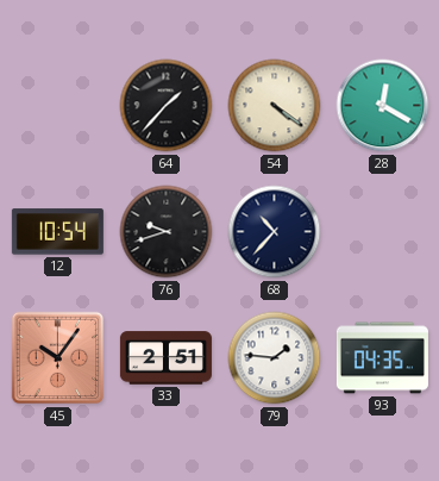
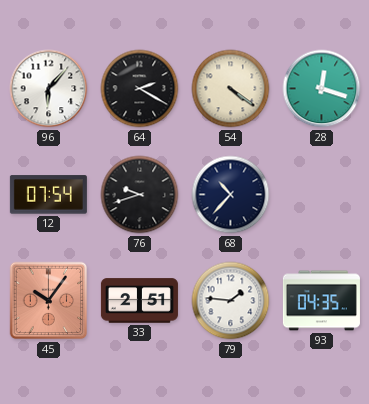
96: none -> 6:07 (49, 89)
64: 1:37 -> 2:20 (140, 89)
28: 12:20 -> 12:18 (322, 89)
12: 10:54 -> 07:54 (48, 195)
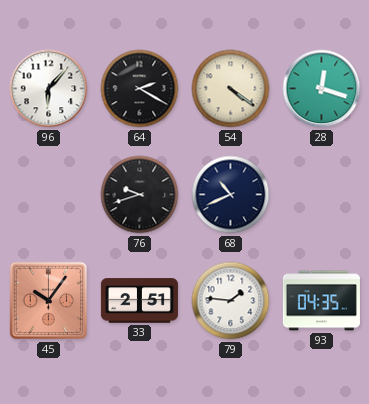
12: 07:54 -> none (48, 195)
68: 10:37 -> 10:41 (231, 195)
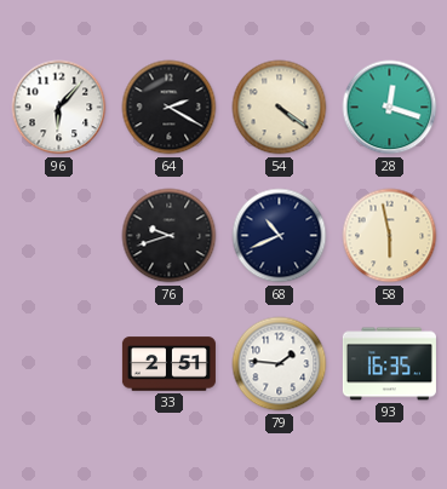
58: none -> 5:58 (390, 236)
45: 10:06 -> none (49, 301)
93: 04:35 -> 16:35 (389, 364)
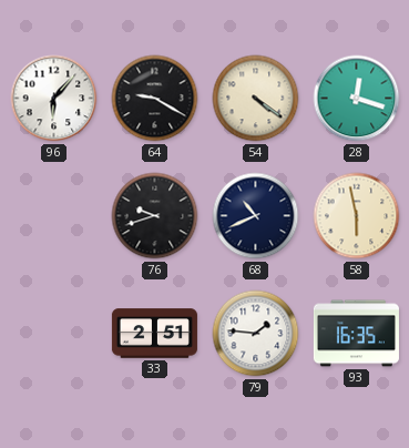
64: 2:20 -> 9:20 (155, 99)
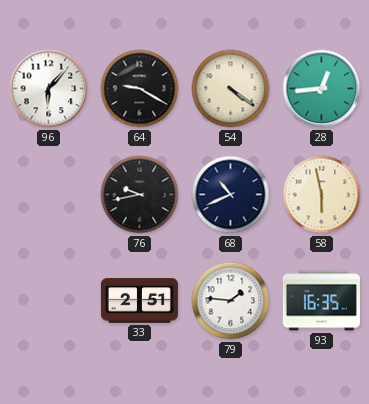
28: 12:18 -> 12:44 (322, 89)
76: 9:42 -> 9:43 (140, 195)
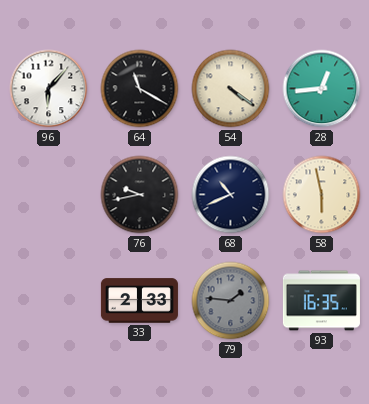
64: 9:20 -> 11:20 (140, 89)
33: 2:51 -> 2:33 (139, 301)
79 dial: white -> grey (231, 301)
